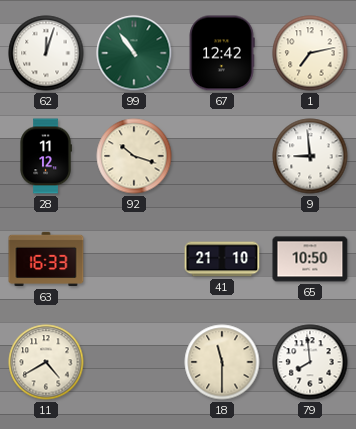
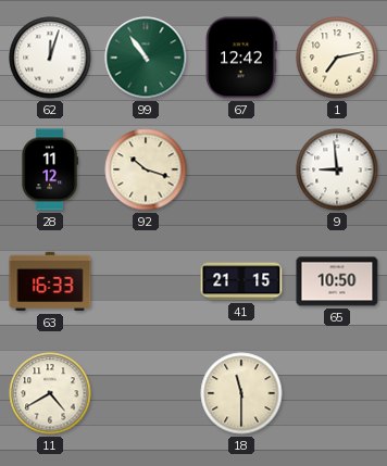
41: 21:10 -> 21:15 (241, 281)
79: 7:59 -> none (310, 362)
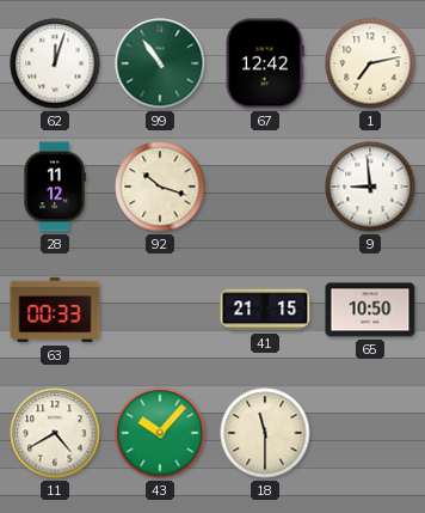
63: 16:33 -> 00:33 (55, 310)
43: none -> 10:07 (160, 433)
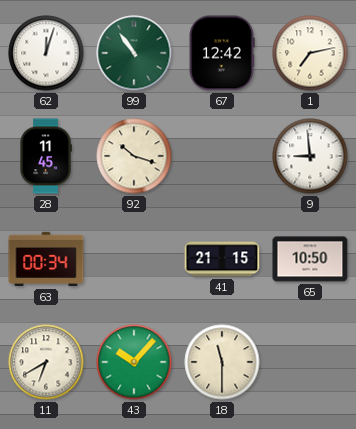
28: 11:12 -> 11:45 (46, 156)
63: 00:33 -> 00:34 (46, 259)
11: 4:40 -> 6:40 (46, 362)
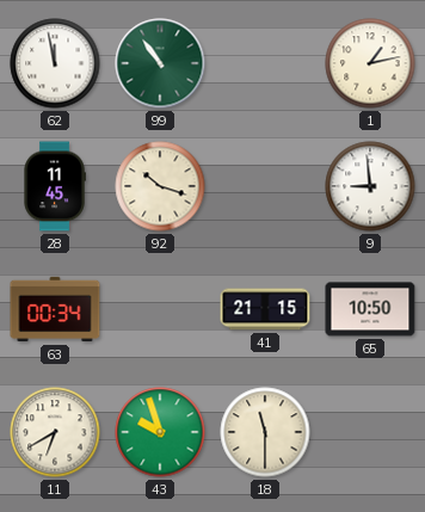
62: 12:03 -> 11:58 (55, 63)
67: 12:42 -> none (222, 53)
1: 7:13 -> 1:13 (370, 63)
43: 10:07 -> 9:57 (160, 432)
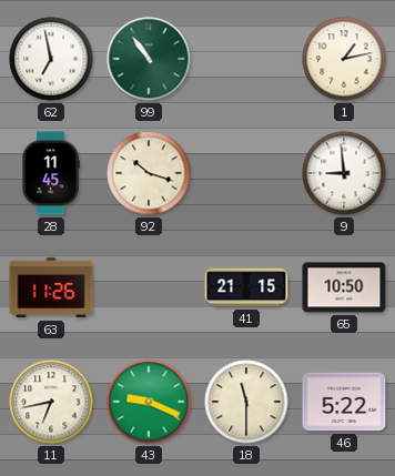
62: 11:58 -> 6:58 (51, 59)
63: 00:34 -> 11:26 (51, 287)
11: 6:40 -> 6:43 (51, 402)
43: 9:57 -> 9:19 (149, 402)
46: none -> 5:22 (344, 402)
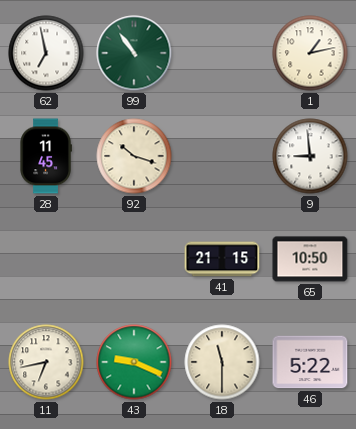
63: 11:26 -> none (51, 287)
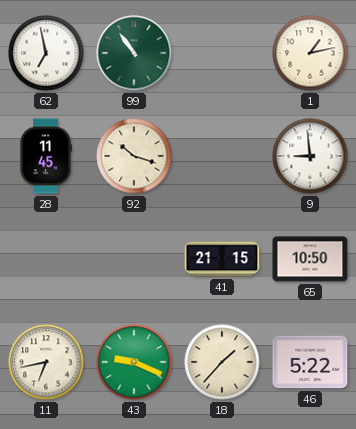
18: 11:30 -> 1:37 (222, 362)
